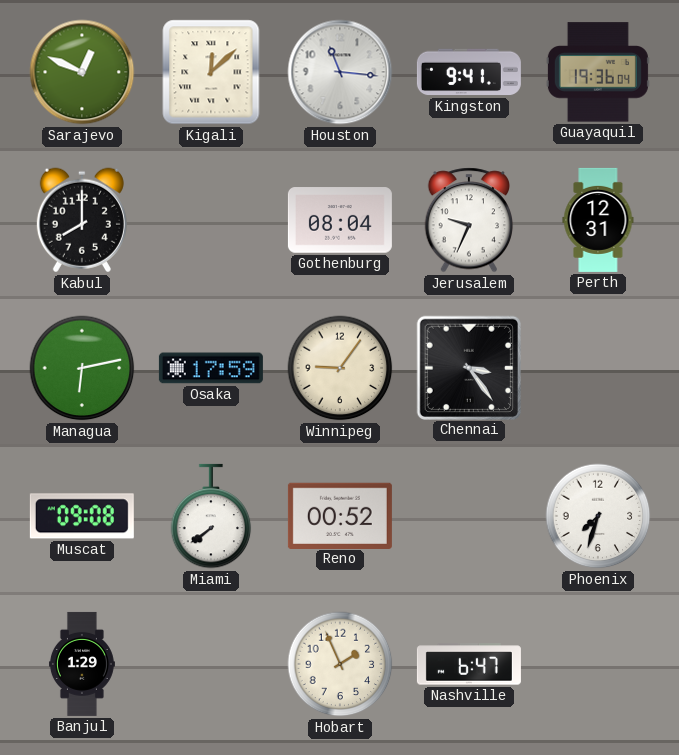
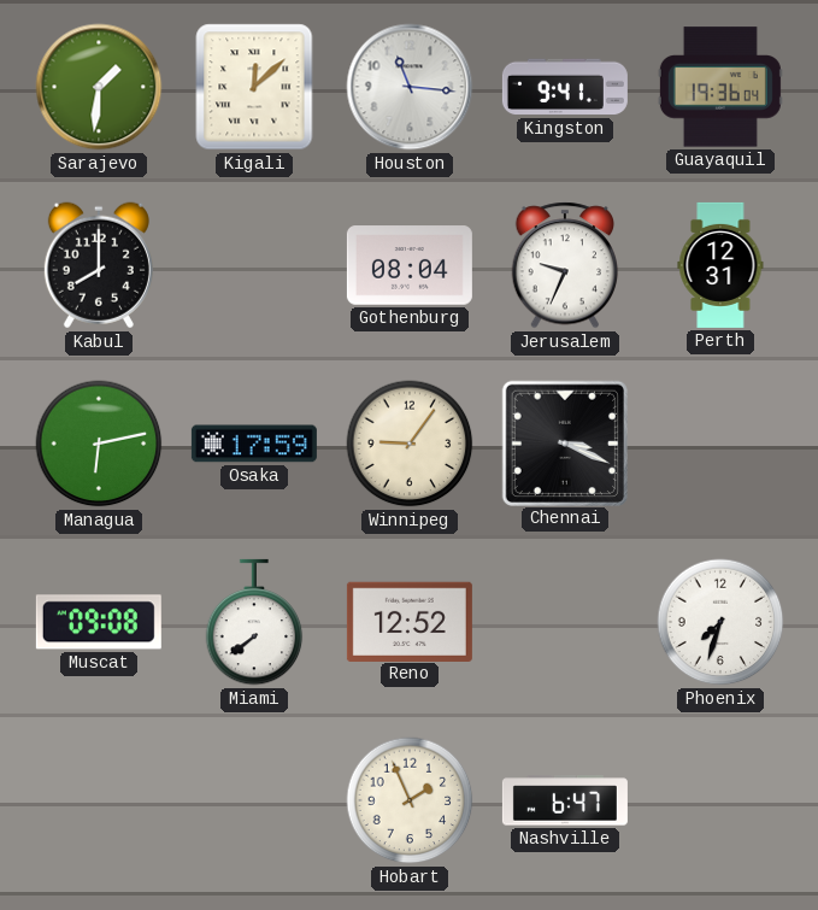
Sarajevo: 12:49 -> 1:31 (99, 87)
Chennai: 3:24 -> 3:19 (564, 442)
Reno: 00:52 -> 12:52 (410, 621)
Banjul: 1:29 -> none (82, 664)
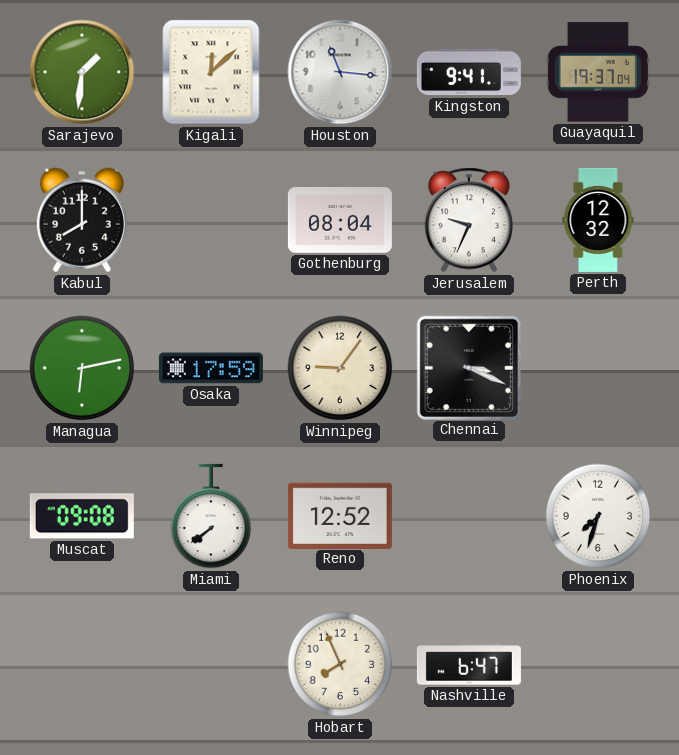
Guayaquil: 19:36 -> 19:37 (598, 72)
Perth: 12:31 -> 12:32 (598, 220)
Hobart: 1:56 -> 7:56 (340, 664)
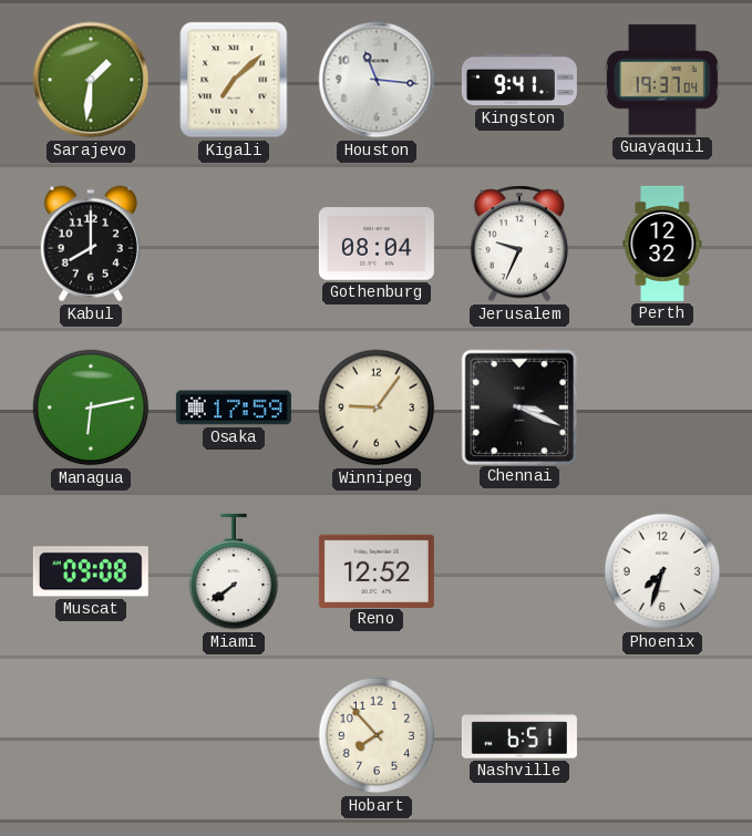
Kigali: 12:08 -> 7:08 (234, 80)
Hobart: 7:56 -> 7:53 (377, 735)
Nashville: 6:47 -> 6:51 (519, 735)
